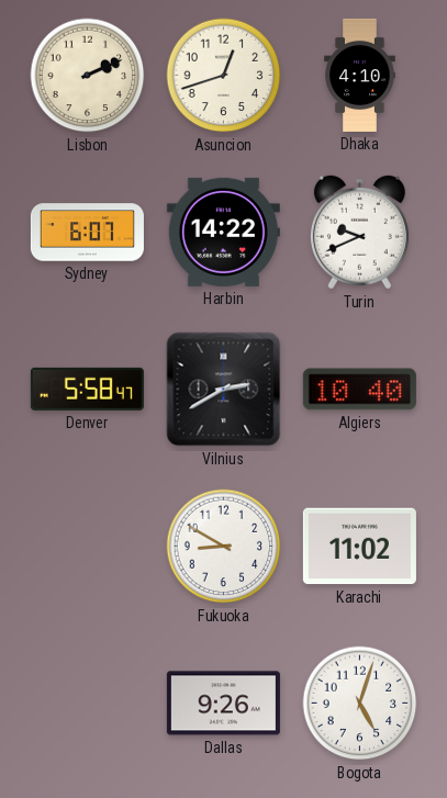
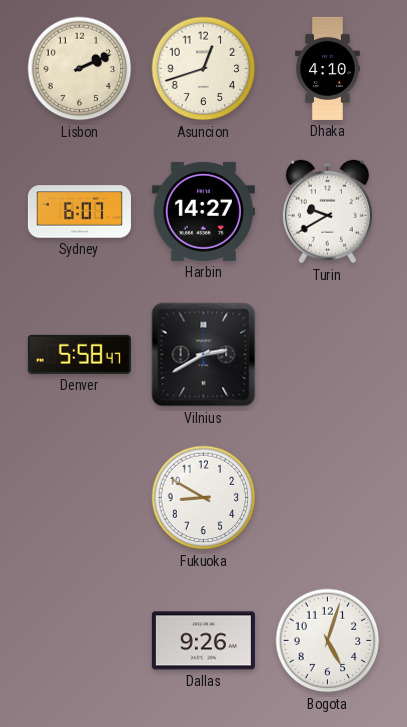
Harbin: 14:22 -> 14:27 (203, 211)
Turin: 9:41 -> 9:40 (327, 212)
Algiers: 10:40 -> none (359, 390)
Karachi: 11:02 -> none (359, 547)
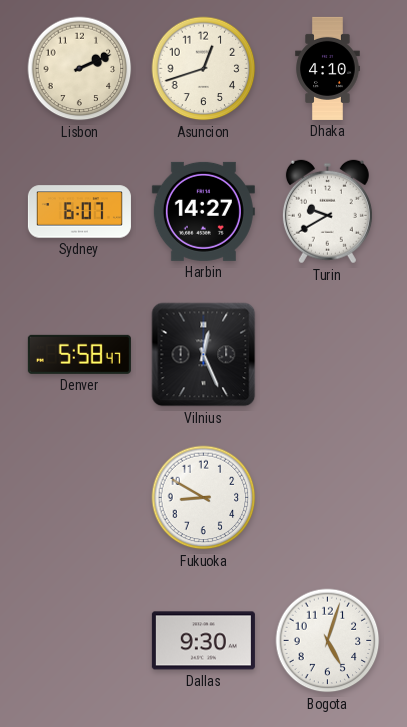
Vilnius: 2:40 -> 12:26 (204, 355)
Dallas: 9:26 -> 9:30 (203, 641)
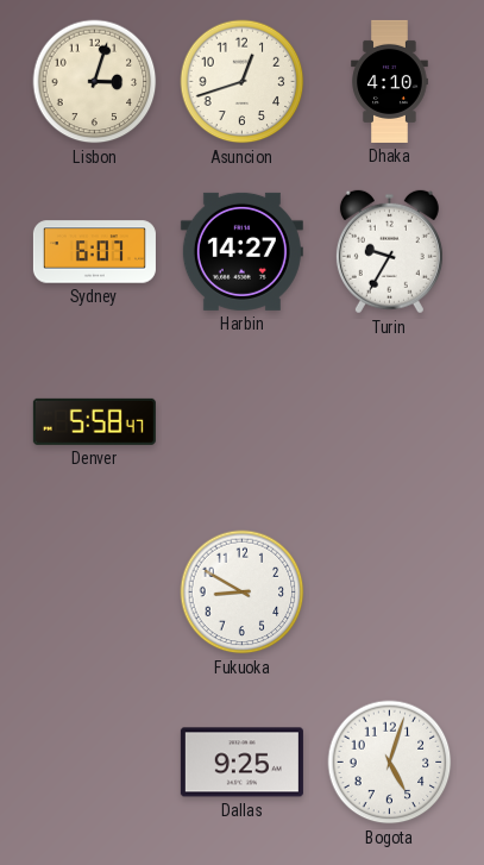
Lisbon: 2:11 -> 3:03 (95, 82)
Turin: 9:40 -> 9:35 (389, 252)
Vilnius: 12:26 -> none (204, 355)
Dallas: 9:30 -> 9:25 (241, 763)
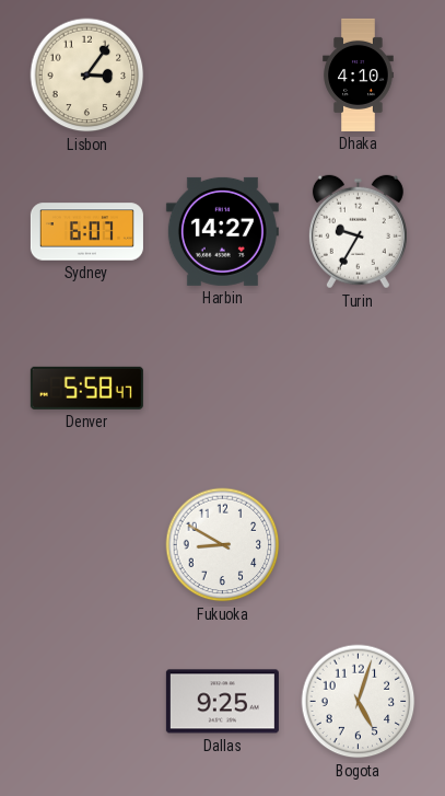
Lisbon: 3:03 -> 3:06 (87, 76)
Asuncion: 12:42 -> none (243, 82)
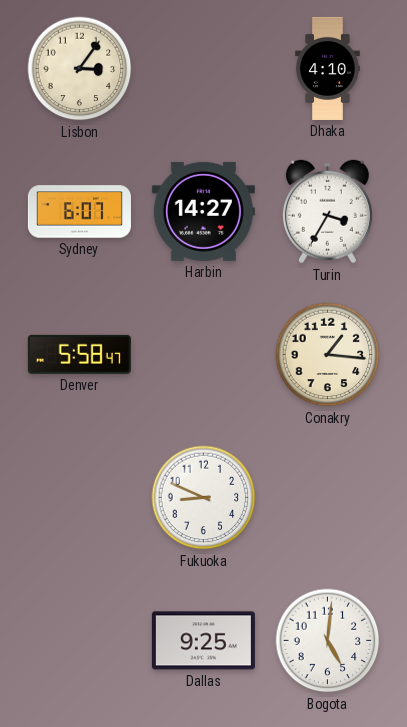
Turin: 9:35 -> 3:35 (327, 212)
Conakry: none -> 1:16 (328, 355)
Fukuoka: 8:50 -> 8:49 (204, 498)
Bogota: 5:03 -> 5:01 (328, 641)
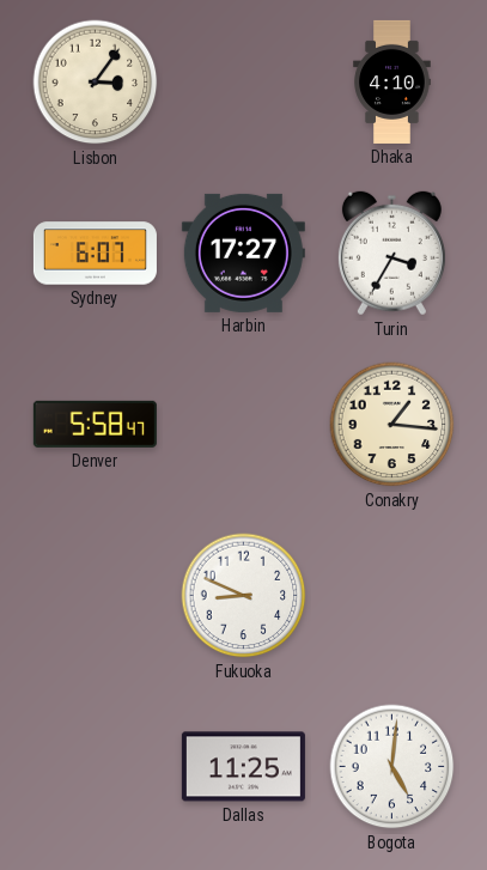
Harbin: 14:27 -> 17:27 (243, 253)
Dallas: 9:25 -> 11:25 (243, 767)
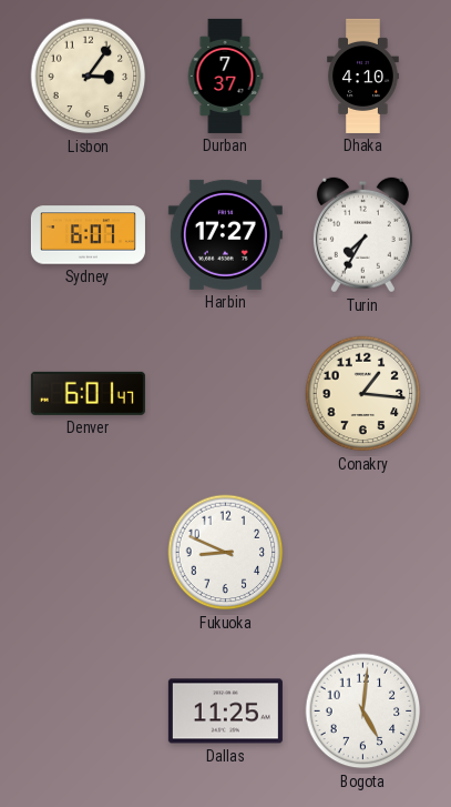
Durban: none -> 7:37 (225, 75)
Turin: 3:35 -> 7:35 (362, 235)
Denver: 5:58 -> 6:01 (88, 393)
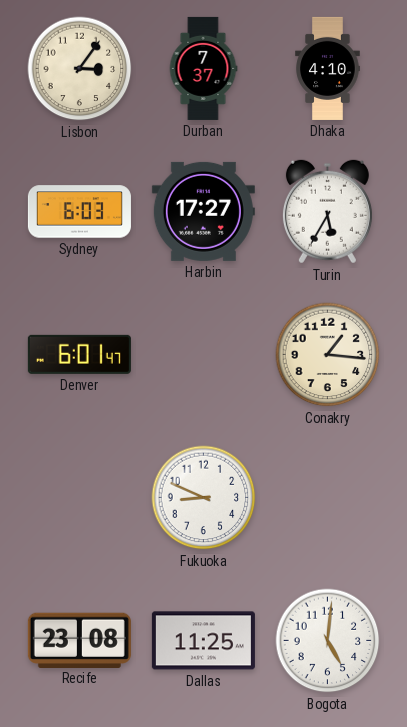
Sydney: 6:07 -> 6:03 (79, 212)
Turin: 7:35 -> 5:35 (327, 212)
Recife: none -> 23:08 (79, 640)
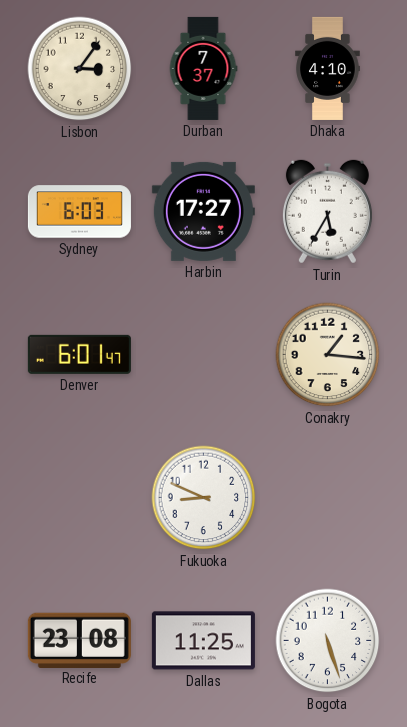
Bogota: 5:01 -> 5:27 (328, 641)
